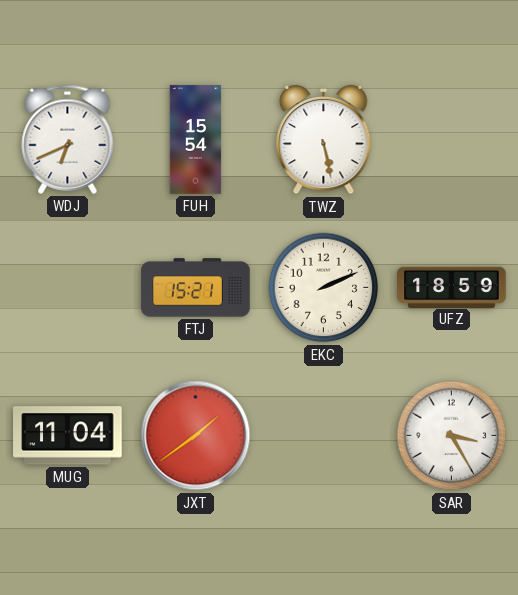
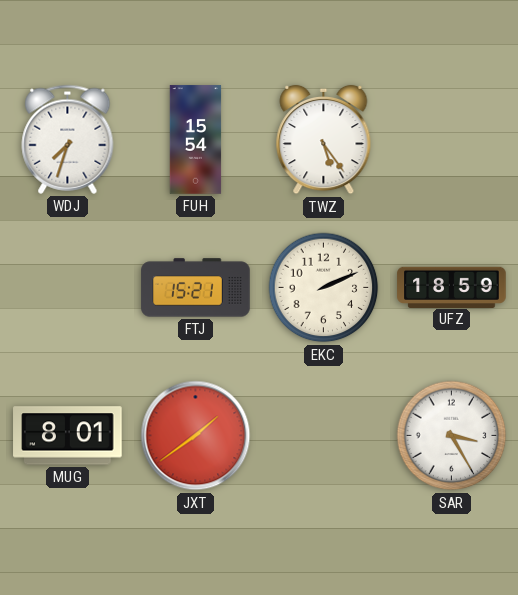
WDJ: 6:41 -> 7:33 (68, 139)
TWZ: 5:28 -> 5:24 (324, 140)
MUG: 11:04 -> 8:01 (68, 436)
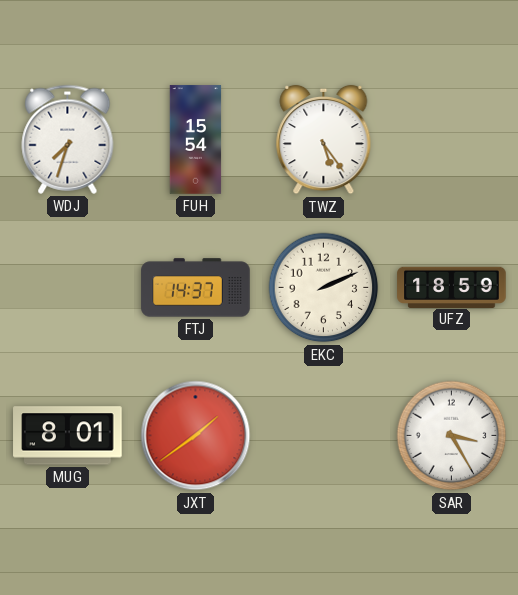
FTJ: 15:21 -> 14:37 (196, 288)
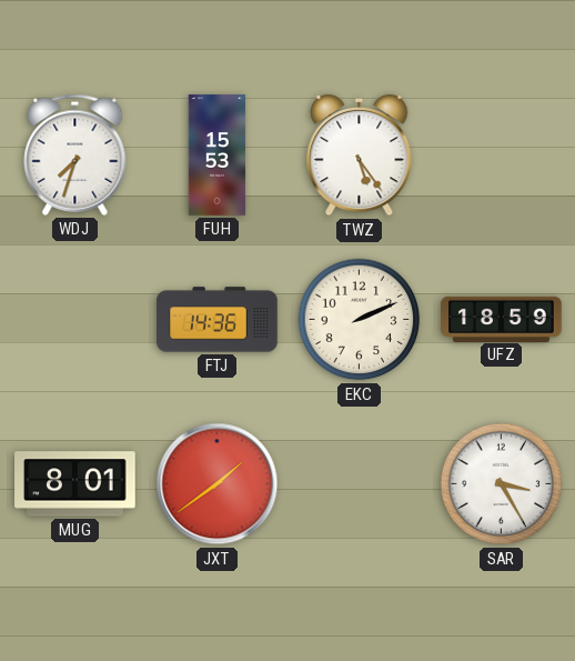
FUH: 15:54 -> 15:53 (218, 156)
FTJ: 14:37 -> 14:36 (218, 320)
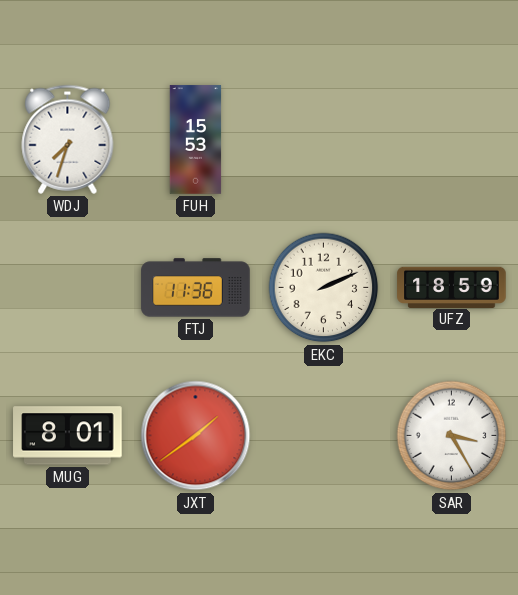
TWZ: 5:24 -> none (360, 156)
FTJ: 14:36 -> 11:36 (196, 288)
